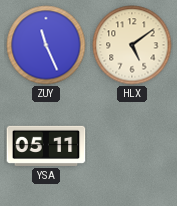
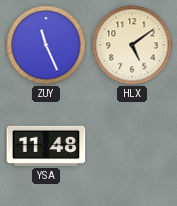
YSA: 05:11 -> 11:48 (46, 146)
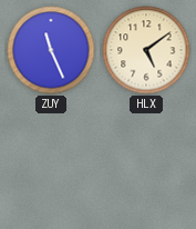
YSA: 11:48 -> none (46, 146)
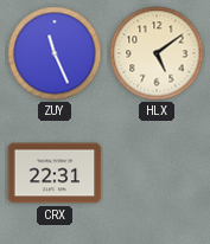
CRX: none -> 22:31 (55, 173)
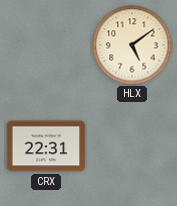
ZUY: 11:26 -> none (55, 53)
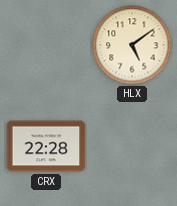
CRX: 22:31 -> 22:28 (46, 146)
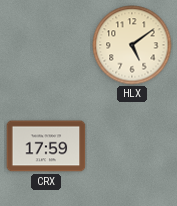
CRX: 22:28 -> 17:59 (46, 146)
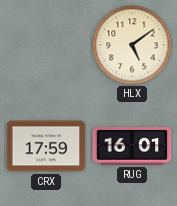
RUG: none -> 16:01 (132, 147)
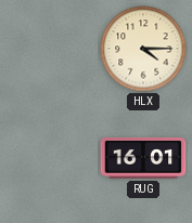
HLX: 5:09 -> 4:15 (143, 49)
CRX: 17:59 -> none (46, 146)
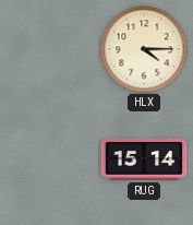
RUG: 16:01 -> 15:14 (144, 161)
